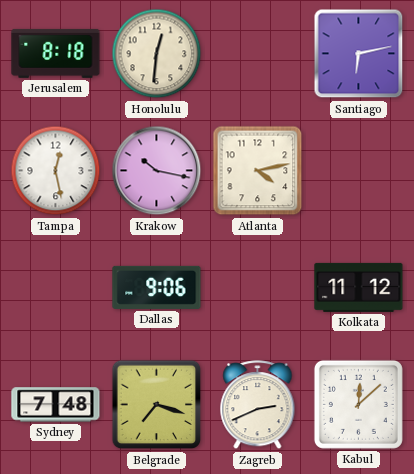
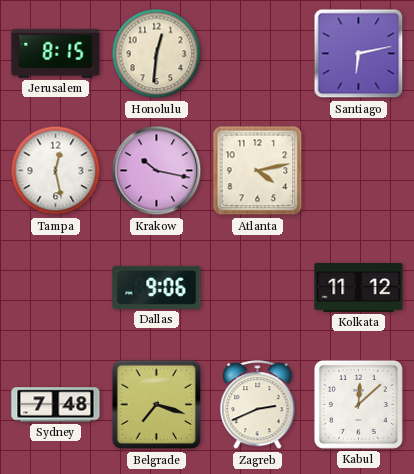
Jerusalem: 8:18 -> 8:15 (56, 53)
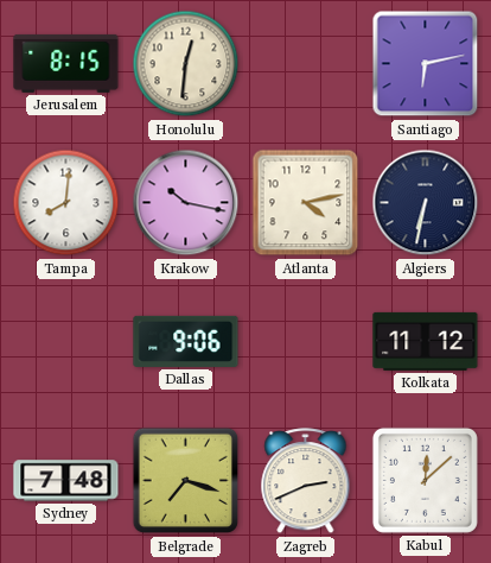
Tampa: 12:28 -> 8:01 (66, 203)
Algiers: none -> 6:32 (426, 203)
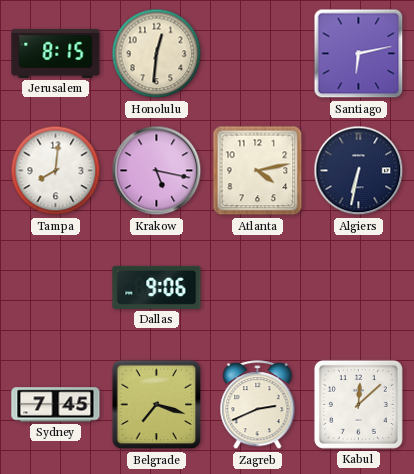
Krakow: 10:17 -> 5:17 (157, 171)
Kolkata: 11:12 -> none (426, 341)
Sydney: 7:48 -> 7:45 (56, 405)
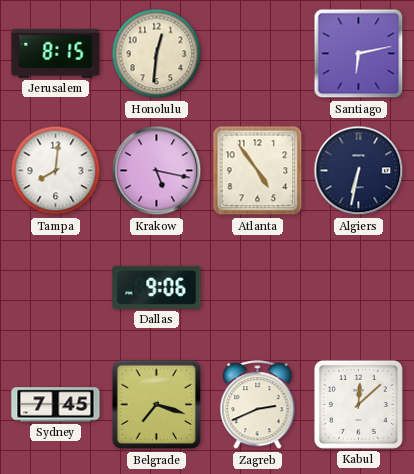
Atlanta: 4:13 -> 4:54 (258, 171)
